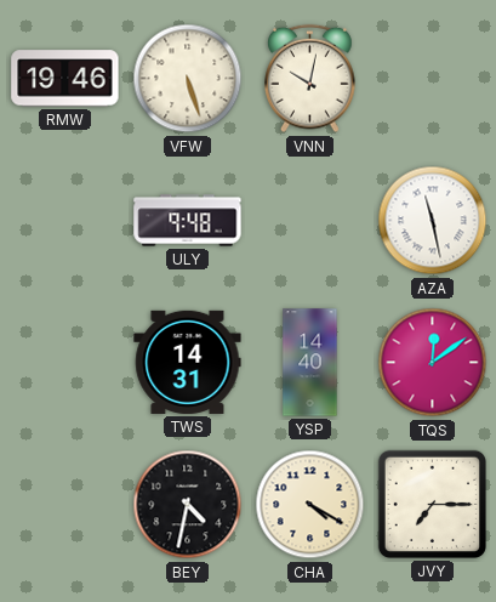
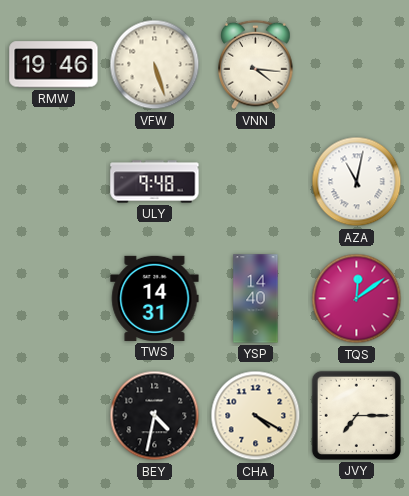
VNN: 10:02 -> 4:16 (256, 65)
AZA: 11:28 -> 11:02 (357, 182)
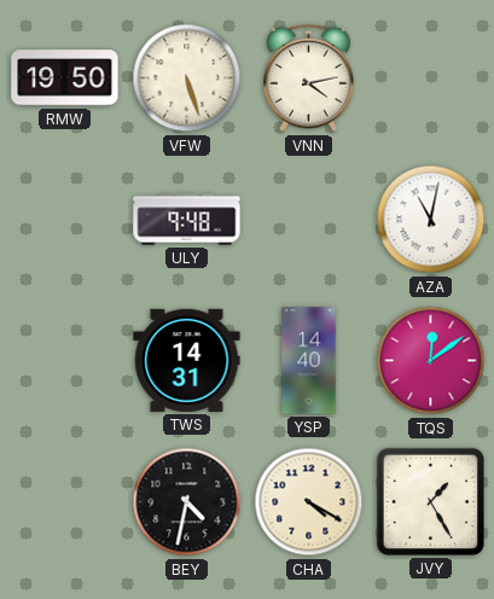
RMW: 19:46 -> 19:50 (65, 78)
VNN: 4:16 -> 4:13 (309, 78)
JVY: 7:15 -> 1:25 (430, 501)
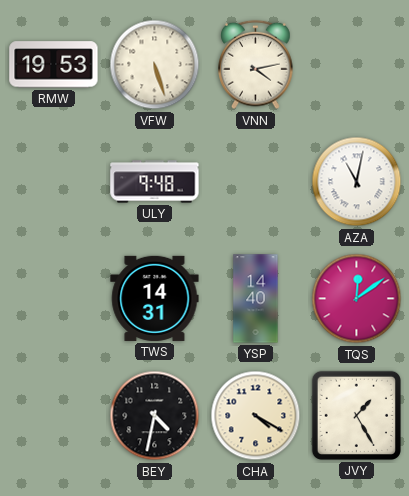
RMW: 19:50 -> 19:53 (54, 65)
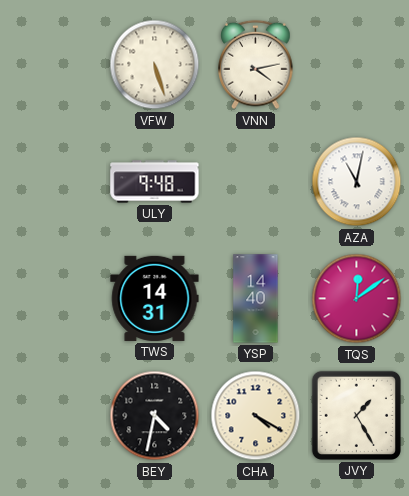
RMW: 19:53 -> none (54, 65)
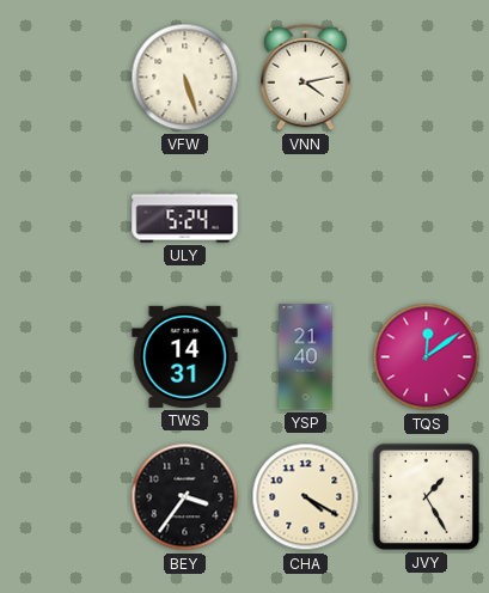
ULY: 9:48 -> 5:24 (185, 218)
AZA: 11:02 -> none (357, 182)
YSP: 14:40 -> 21:40 (306, 357)
BEY: 4:32 -> 3:36 (185, 497)
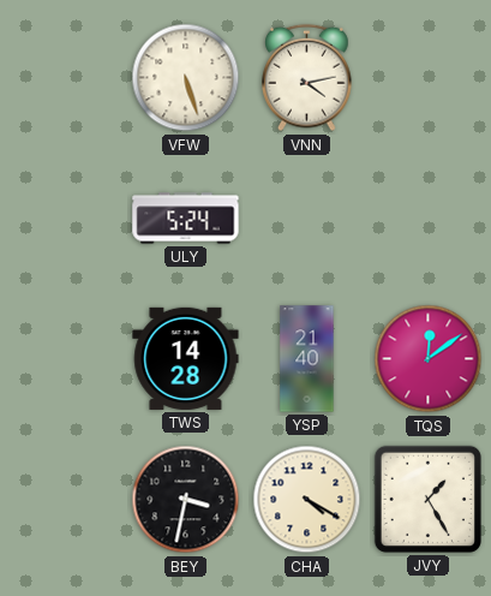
TWS: 14:31 -> 14:28 (186, 358)
BEY: 3:36 -> 3:32 (186, 500)
